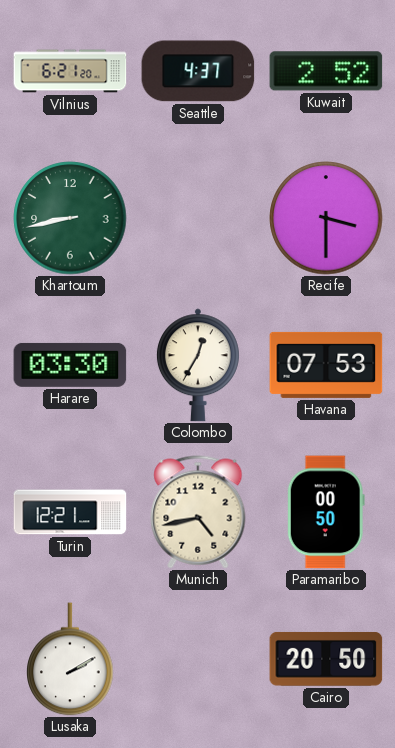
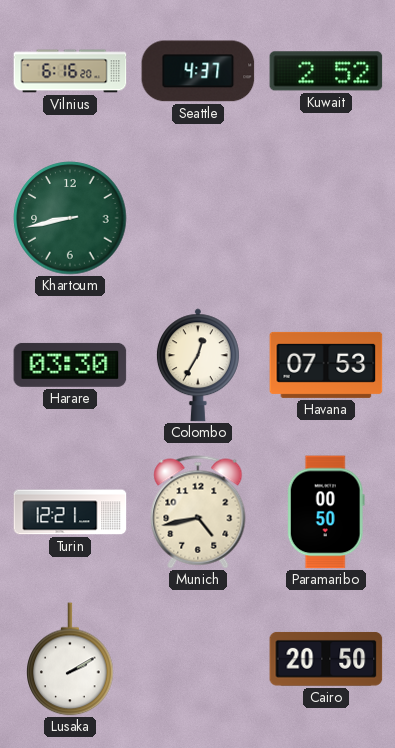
Vilnius: 6:21 -> 6:16 (70, 71)
Recife: 3:30 -> none (326, 218)
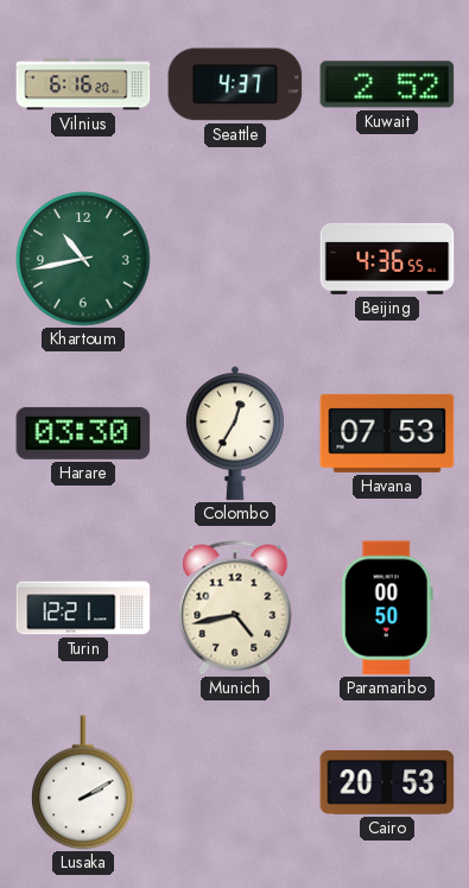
Khartoum: 8:43 -> 10:43 (83, 259)
Beijing: none -> 4:36 (387, 259)
Cairo: 20:50 -> 20:53 (387, 782)
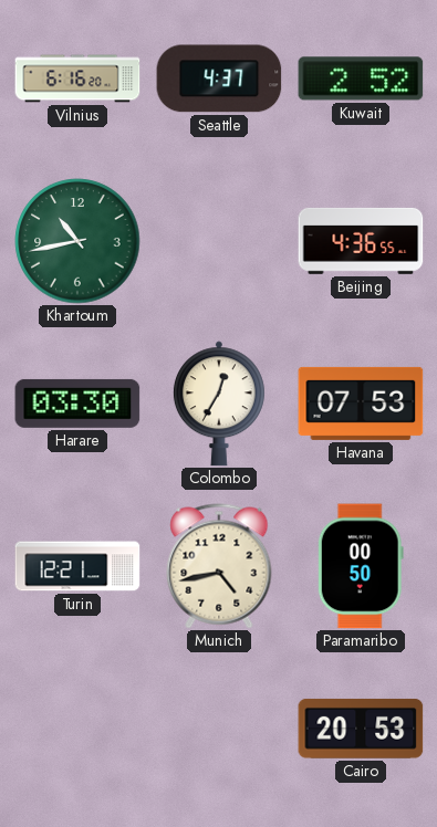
Lusaka: 2:10 -> none (83, 782)
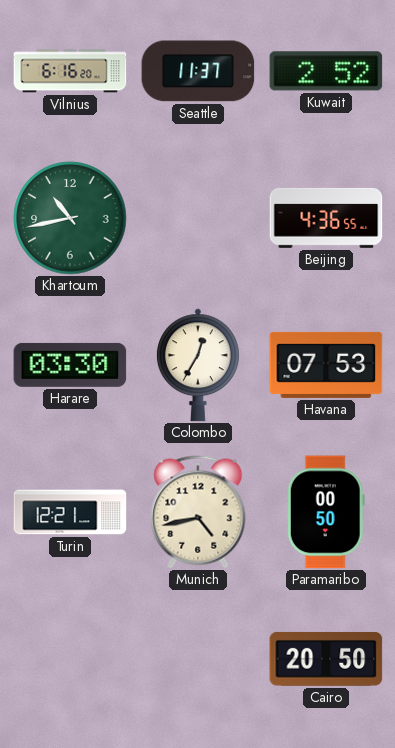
Seattle: 4:37 -> 11:37 (198, 71)
Cairo: 20:53 -> 20:50 (326, 659)
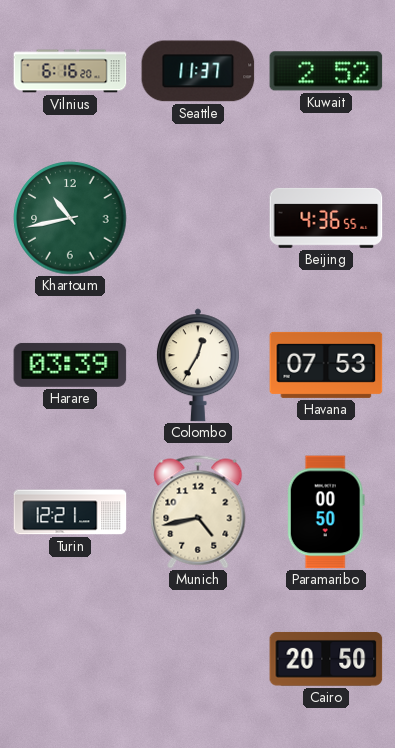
Harare: 03:30 -> 03:39 (70, 365)
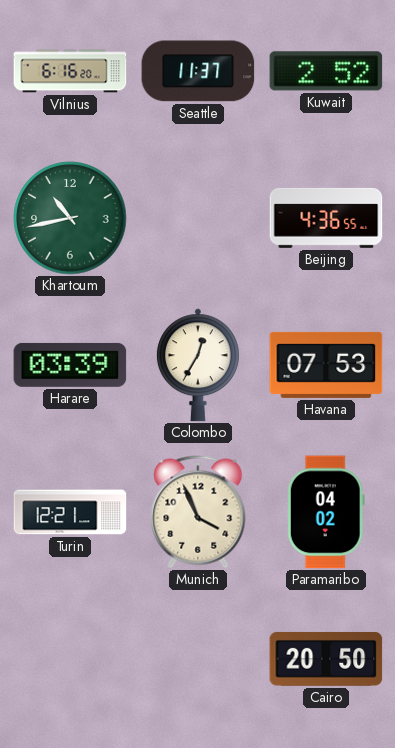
Munich: 4:43 -> 3:56 (198, 512)
Paramaribo: 00:50 -> 04:02 (326, 512)
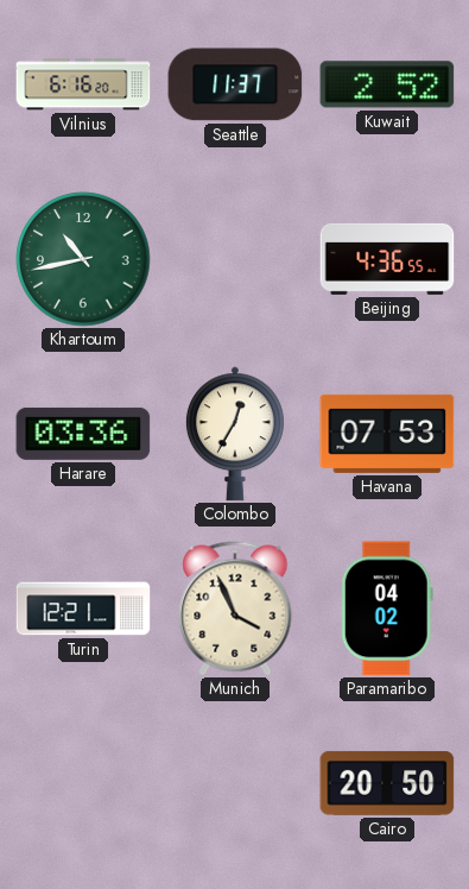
Harare: 03:39 -> 03:36 (83, 434)
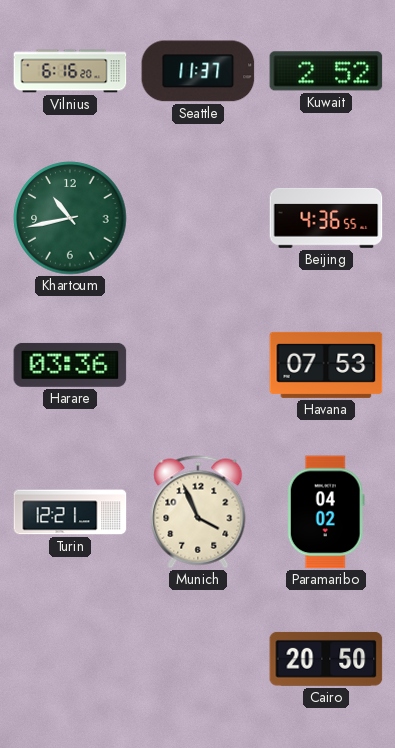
Colombo: 12:35 -> none (235, 434)
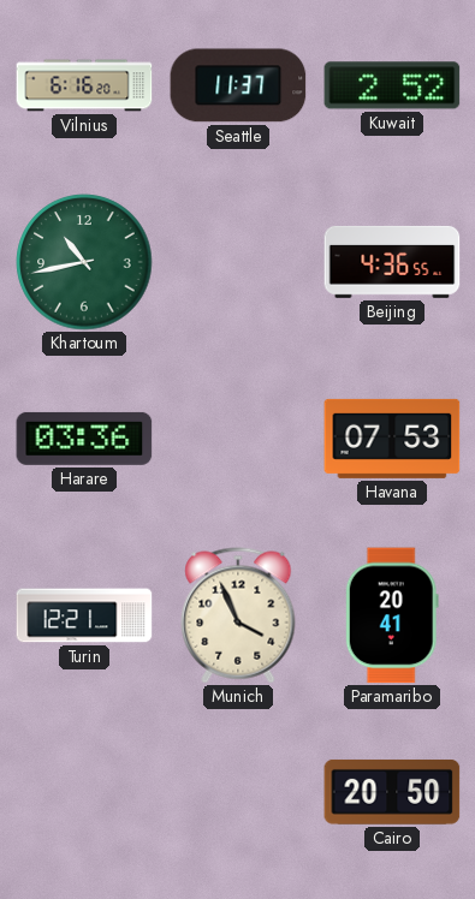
Paramaribo: 04:02 -> 20:41 (392, 615)
